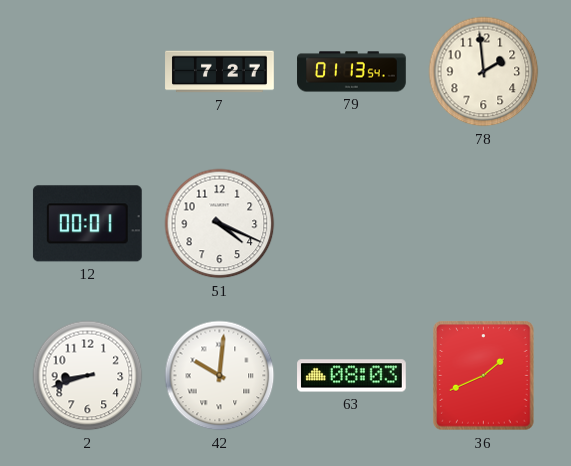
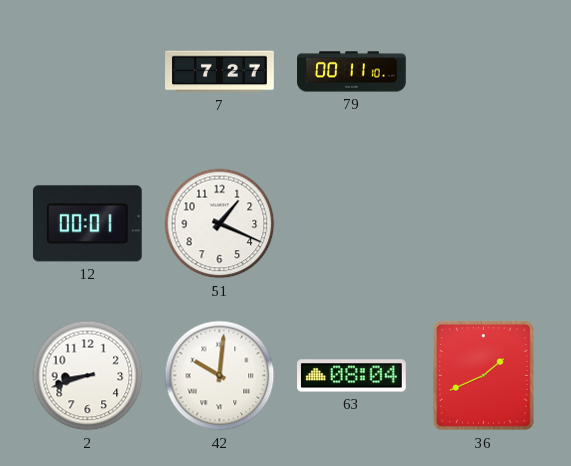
79: 01:13 -> 00:11 (352, 72)
78: 1:59 -> none (484, 72)
51: 4:19 -> 1:19 (220, 224)
63: 08:03 -> 08:04 (352, 376)
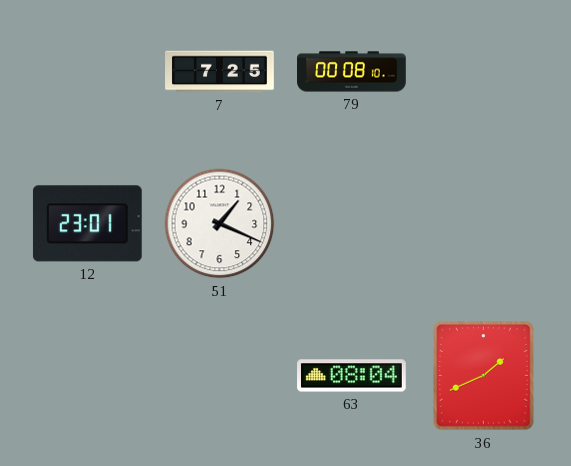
7: 7:27 -> 7:25 (220, 72)
79: 00:11 -> 00:08 (352, 72)
12: 00:01 -> 23:01 (87, 224)
2: 8:42 -> none (88, 376)
42: 10:01 -> none (220, 376)
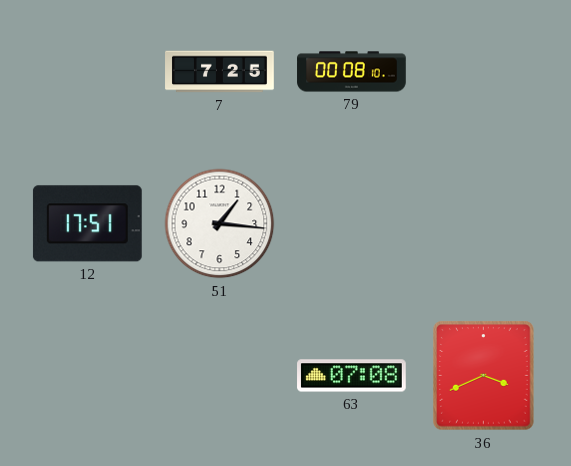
12: 23:01 -> 17:51 (87, 224)
51: 1:19 -> 1:16 (220, 224)
63: 08:04 -> 07:08 (352, 376)
36: 1:41 -> 3:41 (484, 376)
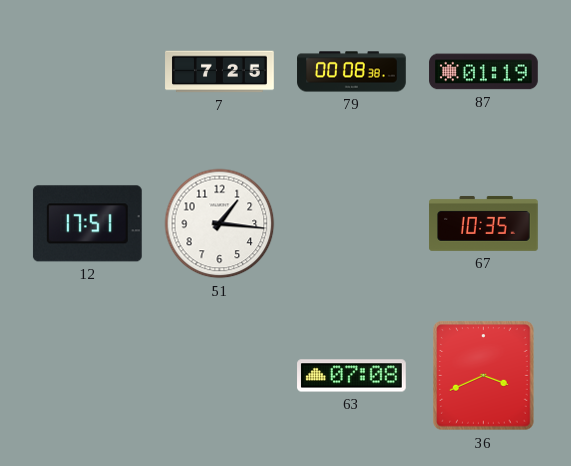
79: 00:08:10 -> 00:08:38 (352, 72)
87: none -> 01:19 (484, 72)
67: none -> 10:35 (484, 223)
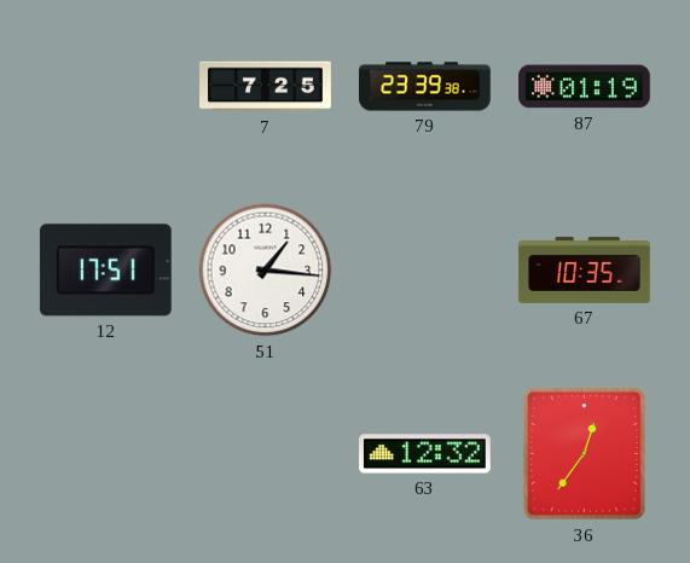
79: 00:08 -> 23:39 (425, 87)
63: 07:08 -> 12:32 (425, 454)
36: 3:41 -> 12:36 (585, 454)
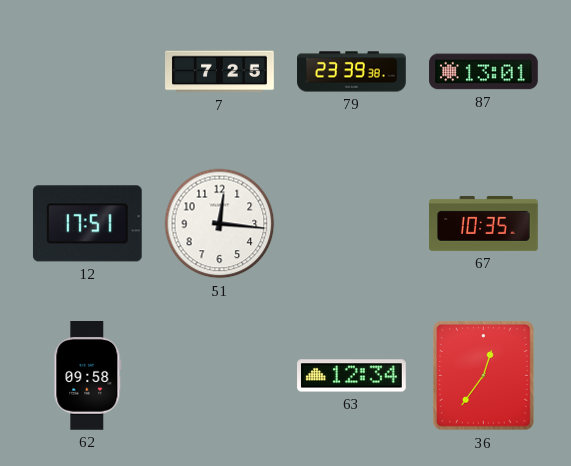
87: 01:19 -> 13:01 (484, 72)
51: 1:16 -> 12:16 (220, 224)
62: none -> 09:58 (88, 376)
63: 12:32 -> 12:34 (352, 376)
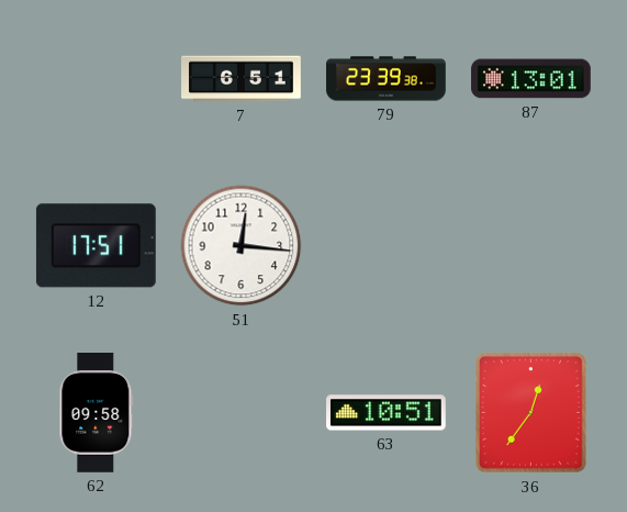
7: 7:25 -> 6:51 (242, 79)
67: 10:35 -> none (484, 223)
63: 12:34 -> 10:51 (387, 413)
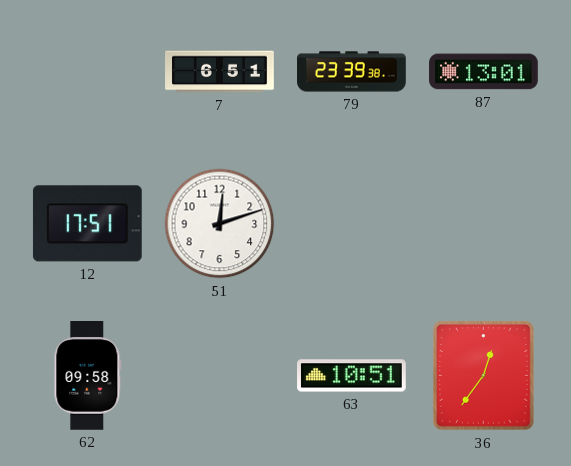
51: 12:16 -> 12:12 (220, 224)
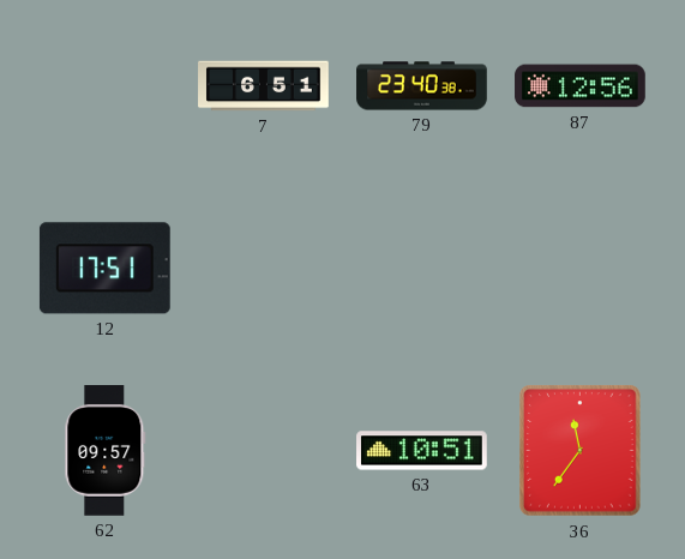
79: 23:39 -> 23:40 (422, 86)
87: 13:01 -> 12:56 (581, 86)
51: 12:12 -> none (220, 224)
62: 09:58 -> 09:57 (106, 451)
36: 12:36 -> 11:36 (581, 451)
